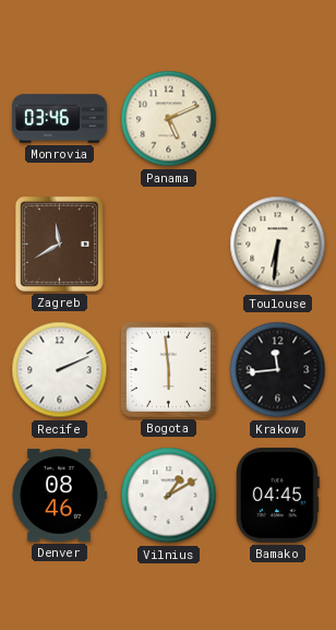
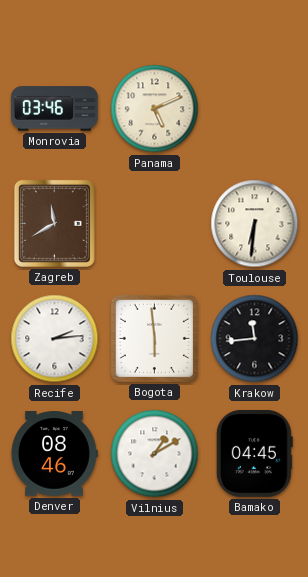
Recife: 2:11 -> 2:14 (55, 339)
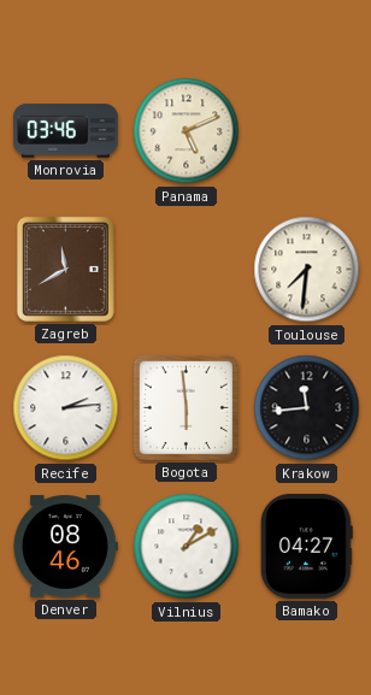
Toulouse: 6:31 -> 7:31 (307, 270)
Bamako: 04:45 -> 04:27 (306, 546)
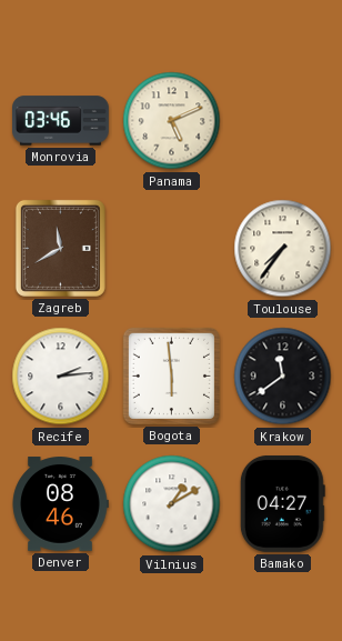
Toulouse: 7:31 -> 7:36 (283, 249)
Krakow: 11:44 -> 11:39 (283, 377)
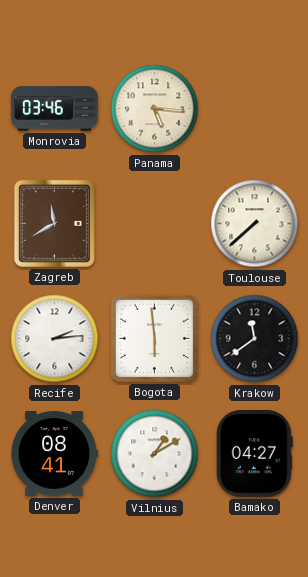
Panama: 5:11 -> 5:16 (155, 109)
Toulouse: 7:36 -> 7:38 (255, 224)
Denver: 08:46 -> 08:41 (54, 454)
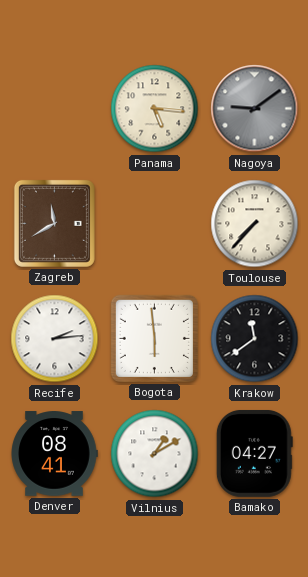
Monrovia: 03:46 -> none (55, 109)
Nagoya: none -> 9:09 (255, 109)
Toulouse: 7:38 -> 7:37 (255, 224)
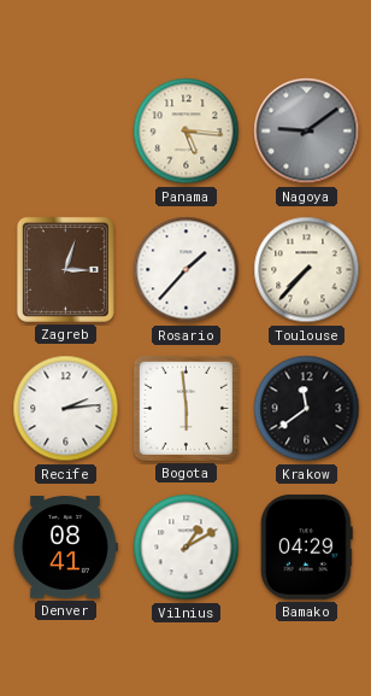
Zagreb: 11:40 -> 3:03 (65, 269)
Rosario: none -> 1:37 (187, 270)
Bamako: 04:27 -> 04:29 (306, 546)
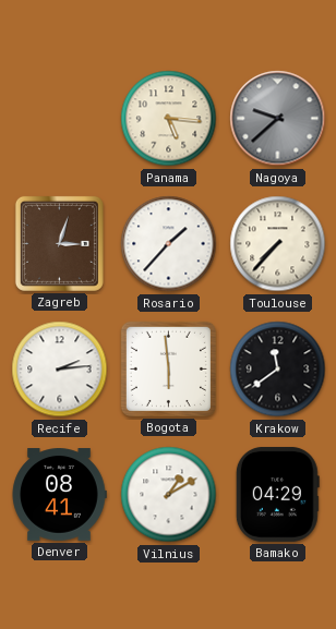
Nagoya: 9:09 -> 9:38 (278, 119)
